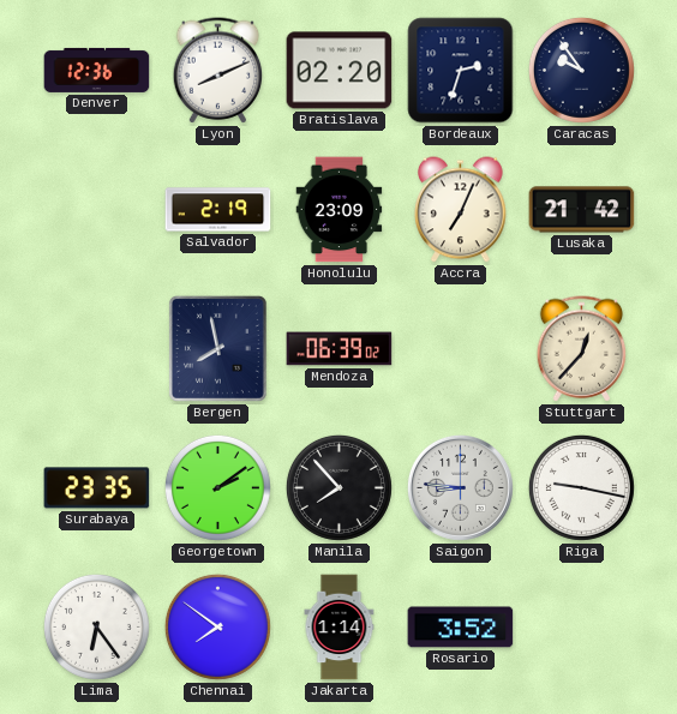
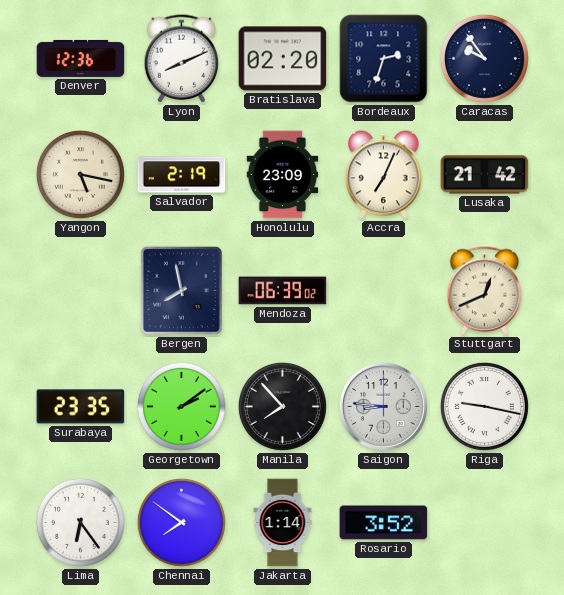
Yangon: none -> 5:17 (80, 174)
Stuttgart: 12:37 -> 12:41 (485, 291)
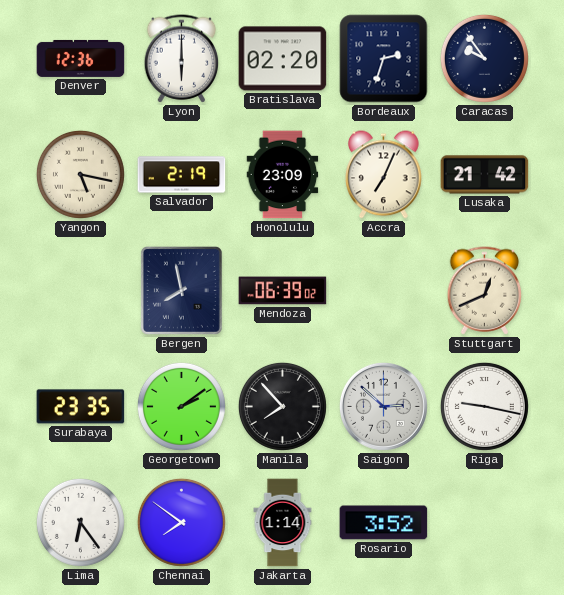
Lyon: 8:11 -> 6:00 (182, 59)
Saigon: 8:46 -> 2:52 (383, 406)
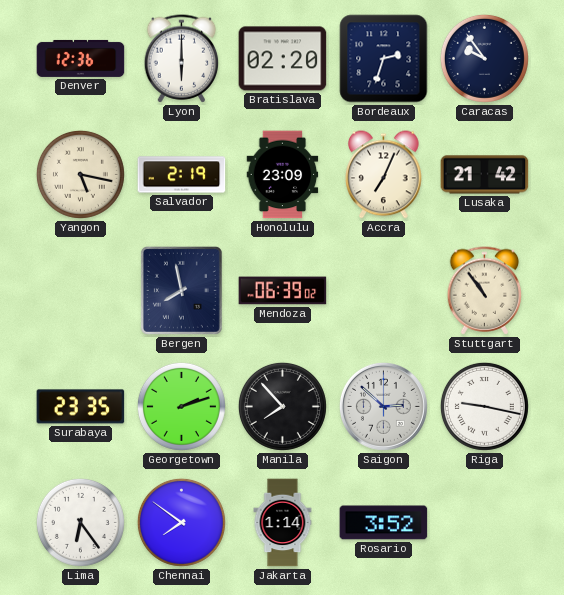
Stuttgart: 12:41 -> 10:54 (485, 291)
Georgetown: 2:09 -> 2:12 (181, 406)
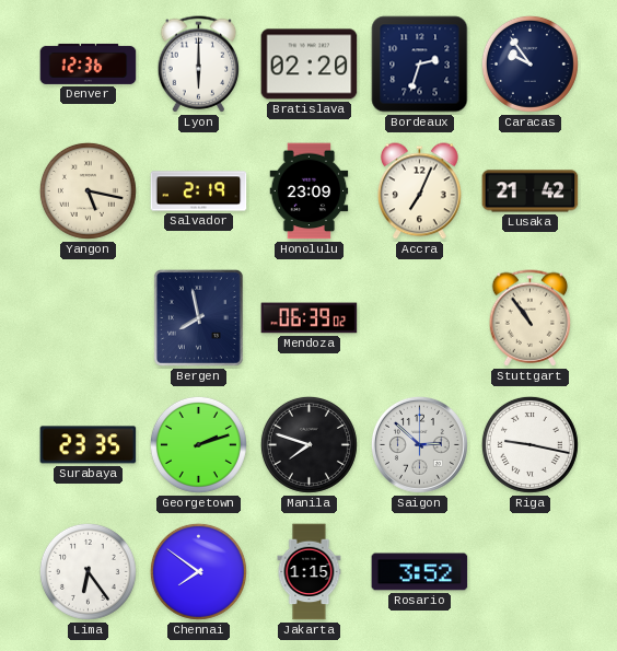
Manila: 7:53 -> 7:48 (308, 444)
Jakarta: 1:14 -> 1:15 (310, 572)
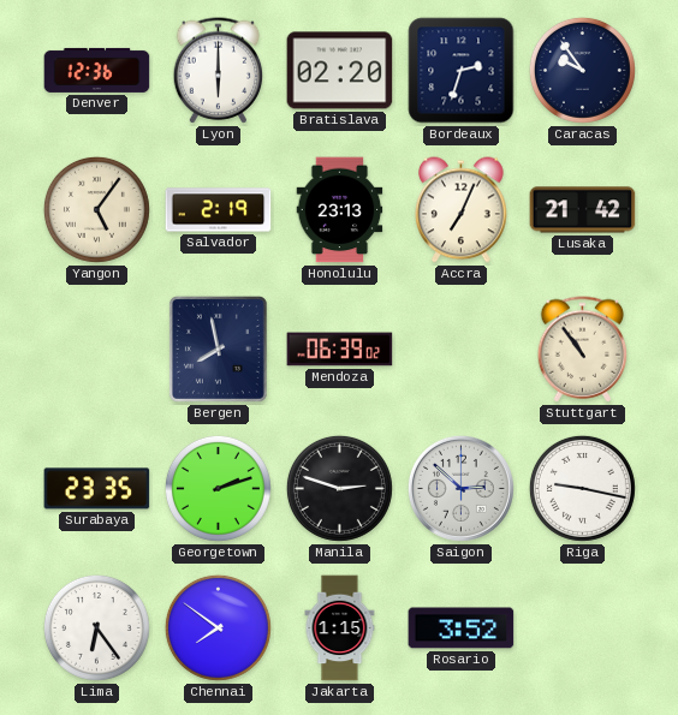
Yangon: 5:17 -> 5:06 (96, 209)
Honolulu: 23:09 -> 23:13 (340, 210)
Manila: 7:48 -> 2:48 (339, 488)
